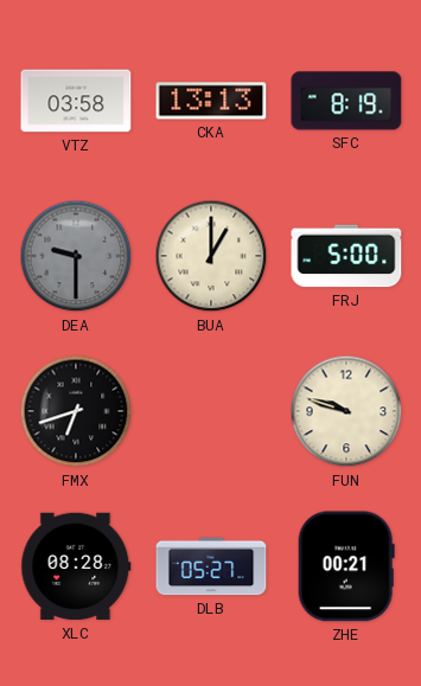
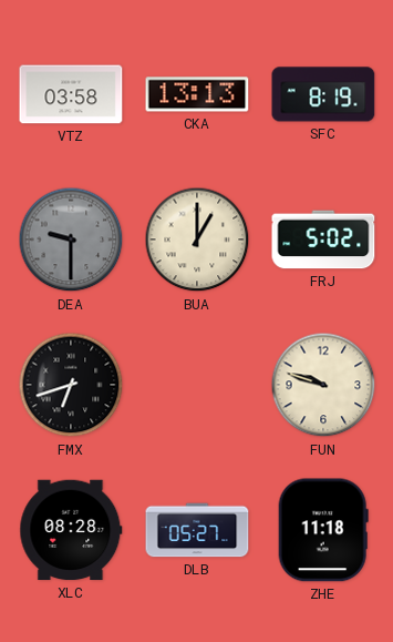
FRJ: 5:00 -> 5:02 (323, 240)
ZHE: 00:21 -> 11:18 (323, 530)
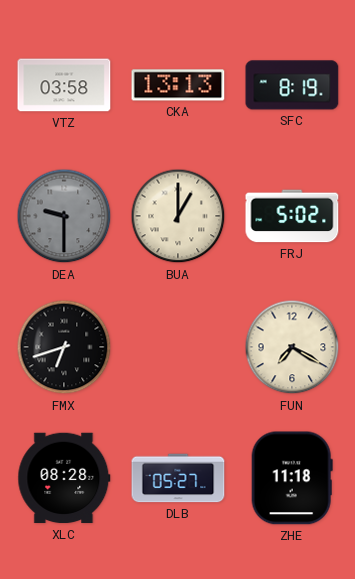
FUN: 9:48 -> 7:20 (292, 347)
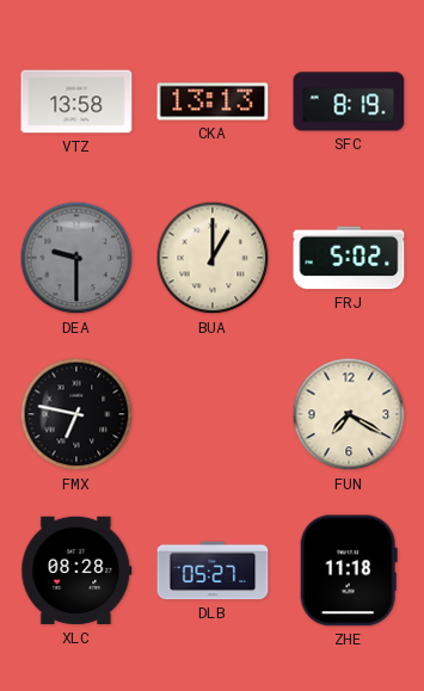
VTZ: 03:58 -> 13:58 (76, 101)
FMX: 6:42 -> 6:47 (76, 414)
